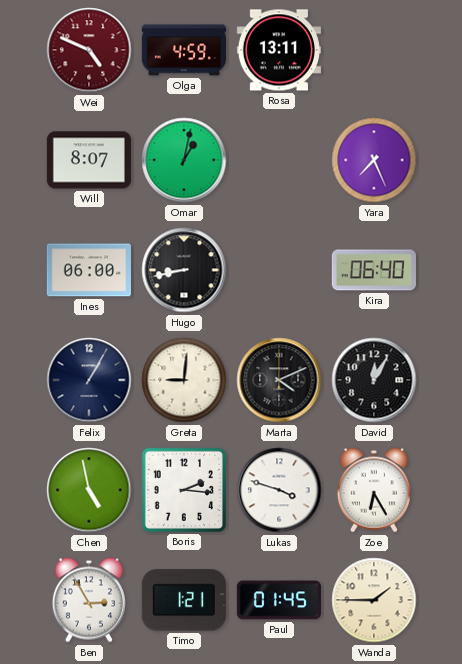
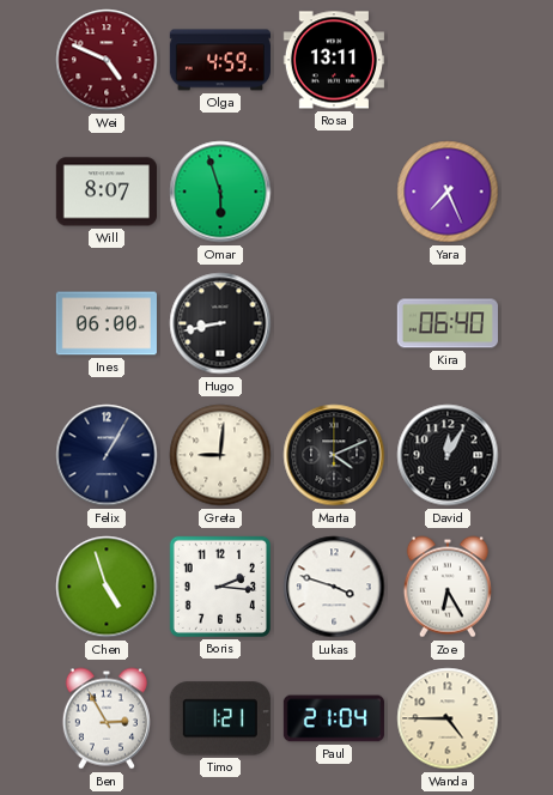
Omar: 1:02 -> 5:57 (220, 192)
Chen: 4:58 -> 4:57 (107, 587)
Paul: 01:45 -> 21:04 (334, 718)
Wanda: 1:45 -> 4:45 (448, 718)
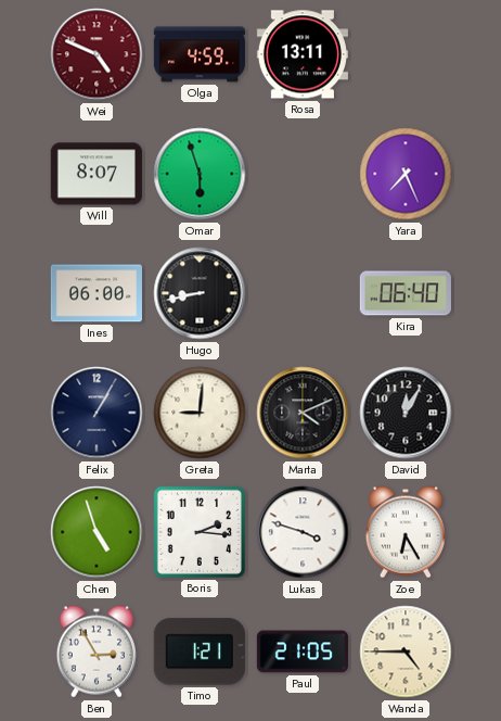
Paul: 21:04 -> 21:05 (303, 652)
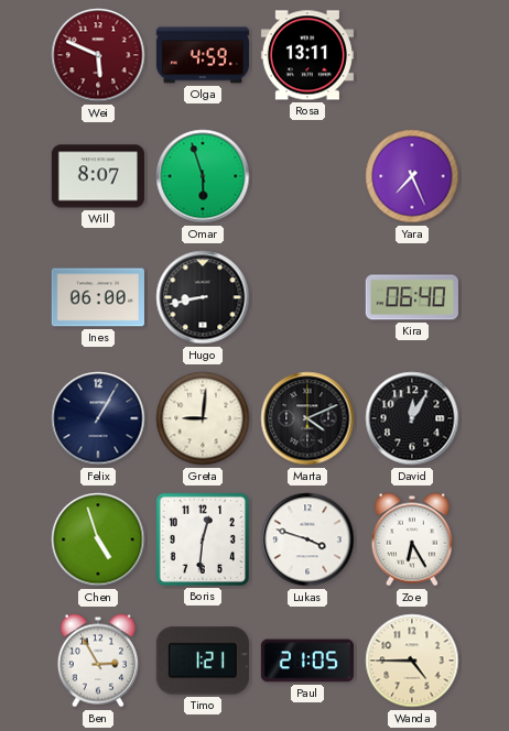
Wei: 4:49 -> 5:49 (98, 55)
Boris: 2:16 -> 12:31 (203, 539)
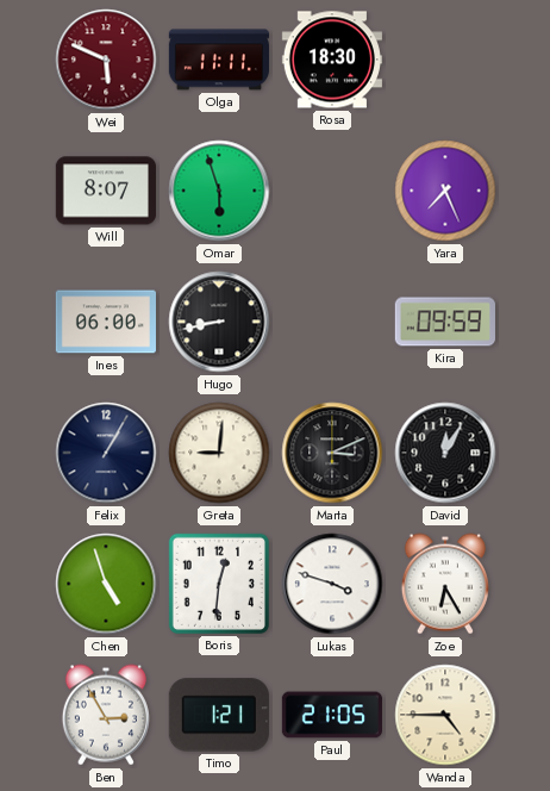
Olga: 4:59 -> 11:11 (219, 60)
Rosa: 13:11 -> 18:30 (332, 60)
Kira: 06:40 -> 09:59 (445, 322)
Marta: 4:11 -> 3:11 (332, 453)
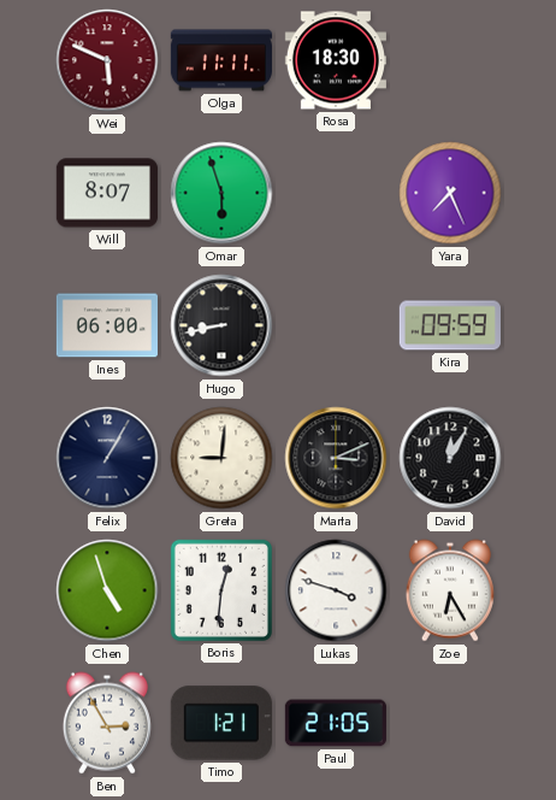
Wanda: 4:45 -> none (445, 715)
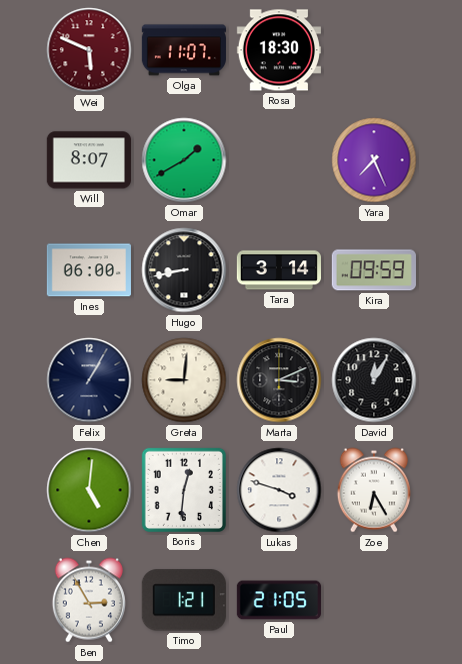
Olga: 11:11 -> 11:07 (184, 50)
Omar: 5:57 -> 1:40 (184, 160)
Tara: none -> 3:14 (278, 270)
Chen: 4:57 -> 5:01 (89, 490)
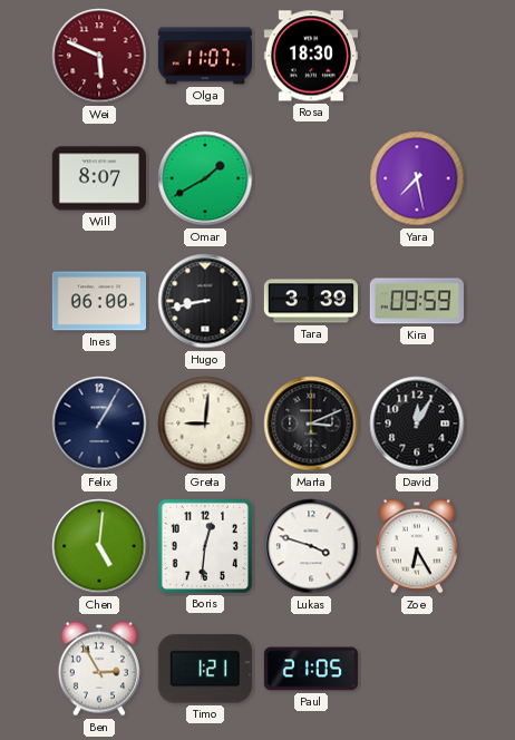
Yara: 7:26 -> 7:28 (417, 178)
Tara: 3:14 -> 3:39 (310, 301)
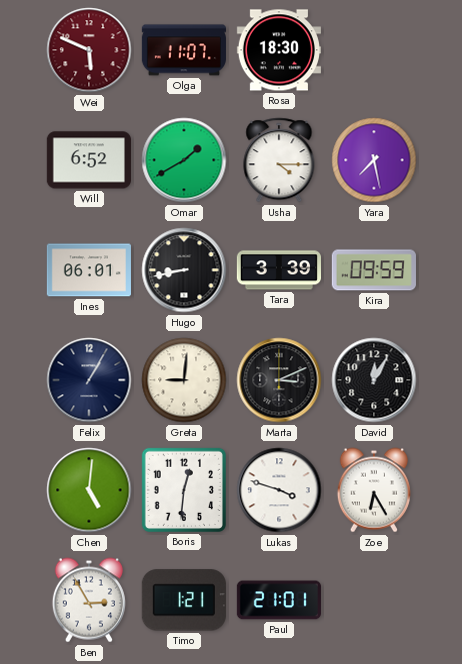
Will: 8:07 -> 6:52 (89, 160)
Usha: none -> 4:15 (279, 160)
Ines: 06:00 -> 06:01 (89, 270)
Paul: 21:05 -> 21:01 (279, 600)
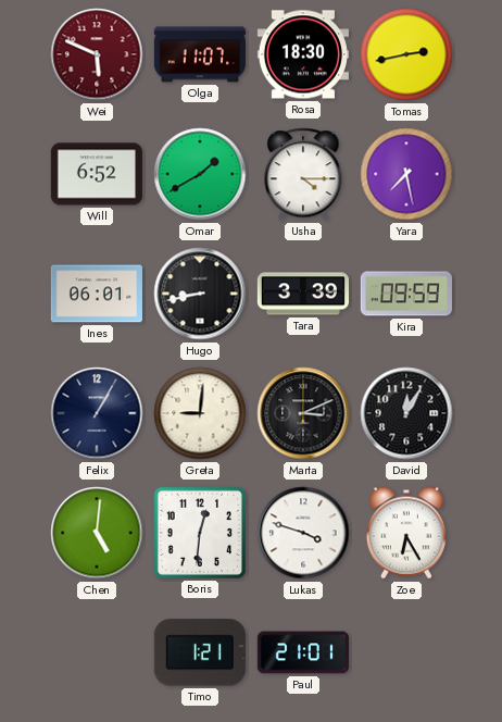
Tomas: none -> 2:43 (406, 54)
Ben: 2:55 -> none (89, 600)
